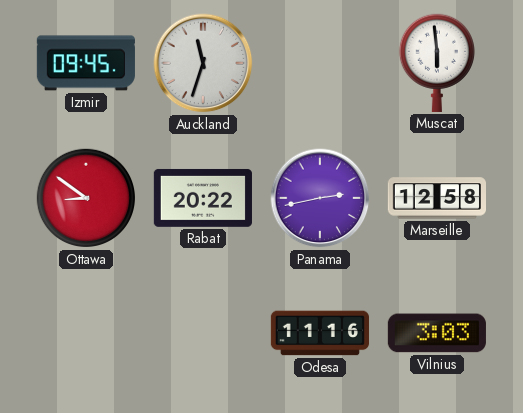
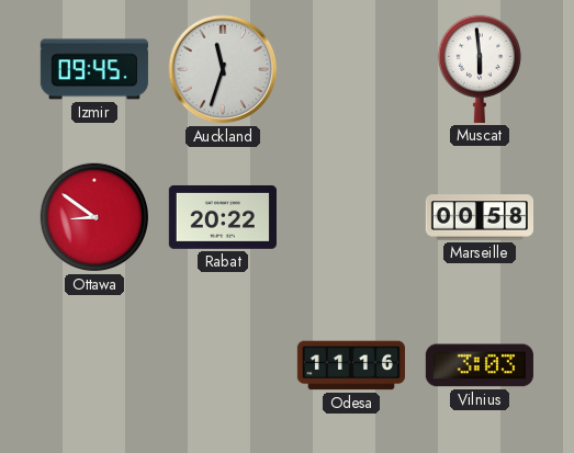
Panama: 2:43 -> none (320, 198)
Marseille: 12:58 -> 00:58 (479, 217)
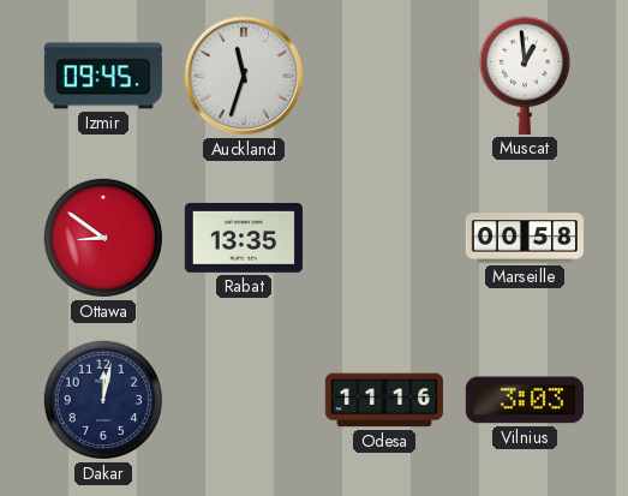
Muscat: 5:59 -> 12:59 (524, 76)
Rabat: 20:22 -> 13:35 (244, 238)
Dakar: none -> 12:02 (103, 400)
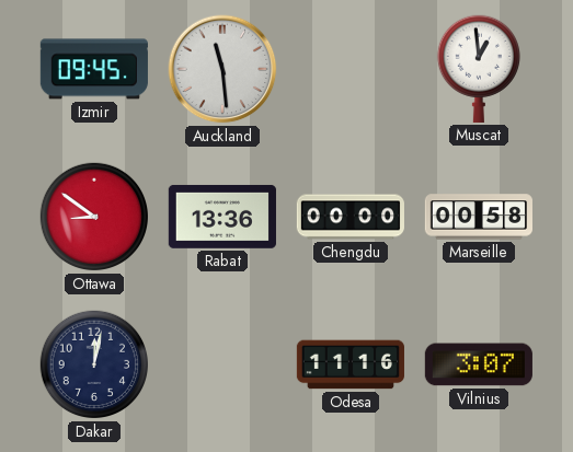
Auckland: 11:33 -> 11:29 (222, 69)
Rabat: 13:35 -> 13:36 (222, 217)
Chengdu: none -> 00:00 (351, 217)
Vilnius: 3:03 -> 3:07 (479, 364)
